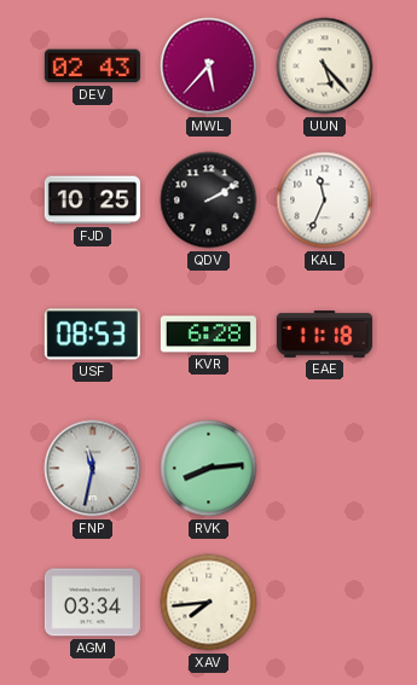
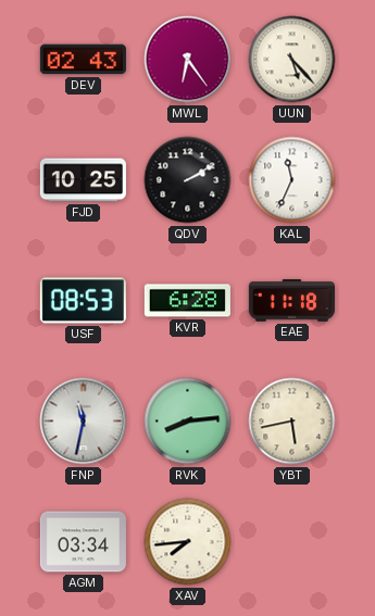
MWL: 5:37 -> 6:24 (188, 60)
YBT: none -> 5:43 (292, 422)
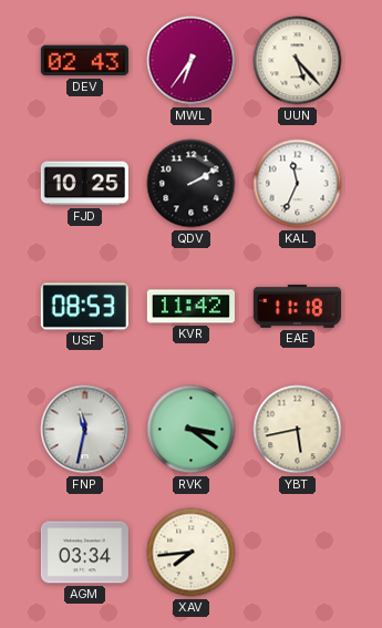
MWL: 6:24 -> 6:36 (192, 61)
KVR: 6:28 -> 11:42 (190, 307)
RVK: 8:14 -> 3:21 (192, 430)
